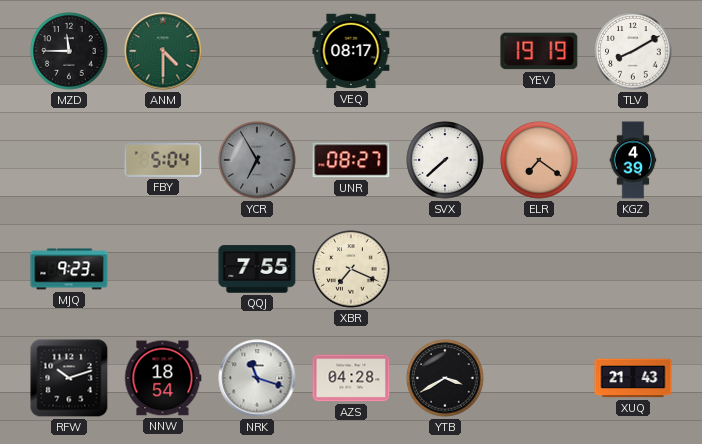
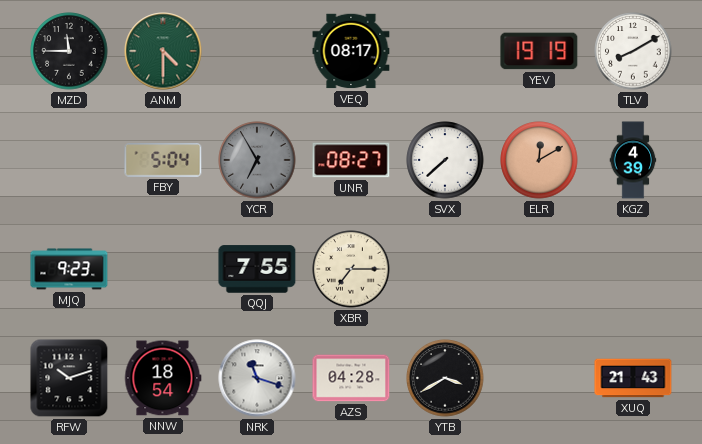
ELR: 7:21 -> 12:10 (539, 160)
XBR: 7:19 -> 7:15 (351, 269)
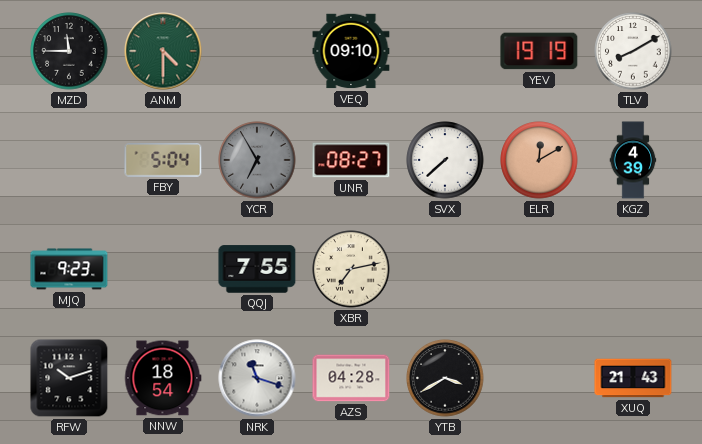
VEQ: 08:17 -> 09:10 (351, 51)
XBR: 7:15 -> 7:13 (351, 269)
